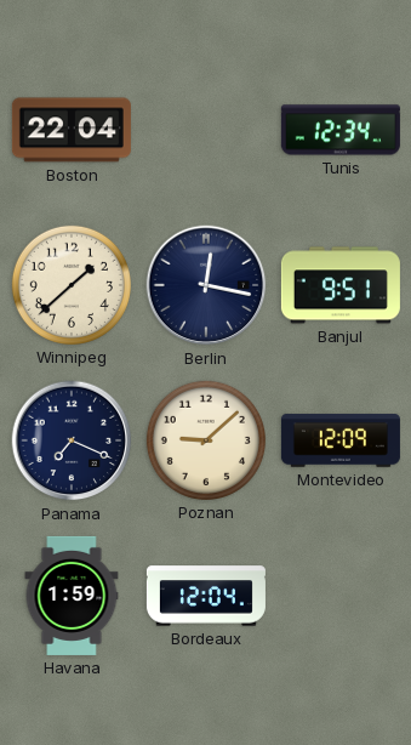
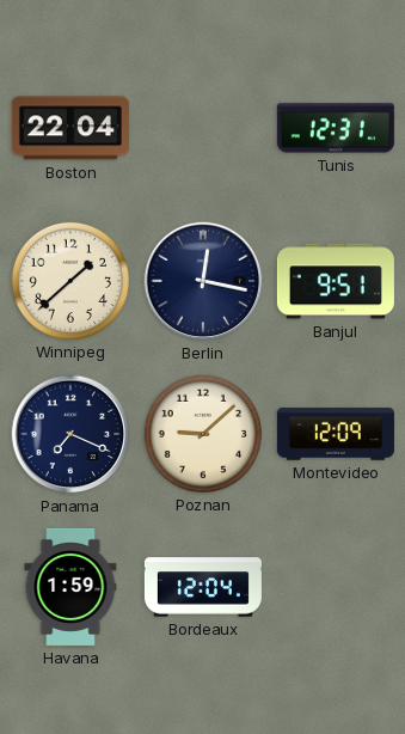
Tunis: 12:34 -> 12:31 (336, 128)
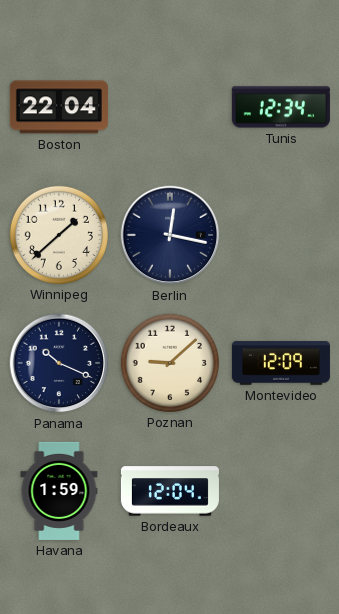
Tunis: 12:31 -> 12:34 (281, 107)
Banjul: 9:51 -> none (336, 281)
Panama: 7:19 -> 10:19 (59, 363)
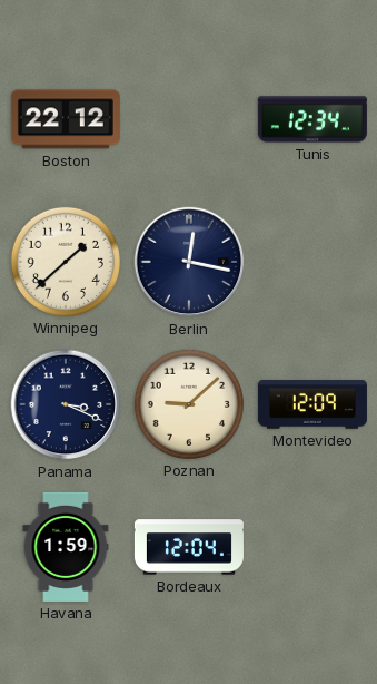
Boston: 22:04 -> 22:12 (66, 119)
Panama: 10:19 -> 3:19 (66, 404)
